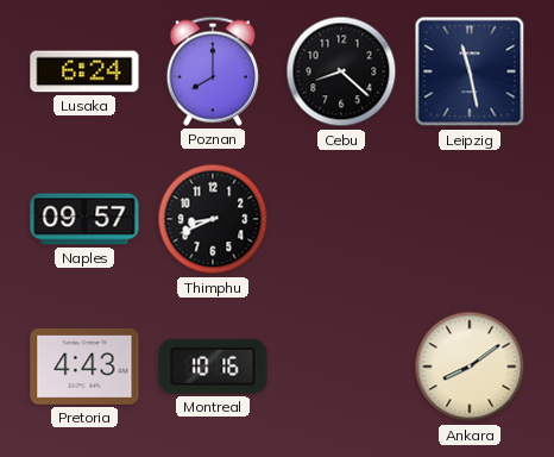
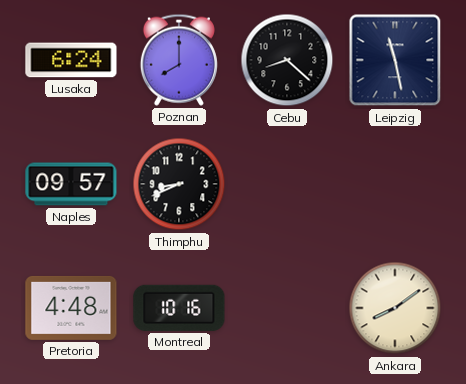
Pretoria: 4:43 -> 4:48 (71, 308)
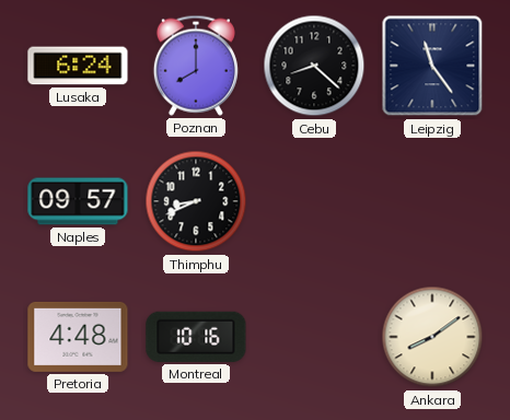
Leipzig: 11:28 -> 11:24 (432, 66)
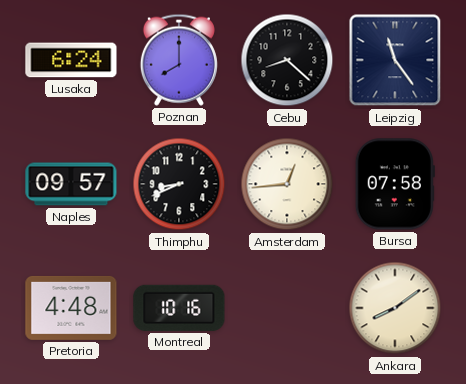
Amsterdam: none -> 12:44 (287, 184)
Bursa: none -> 07:58 (395, 184)
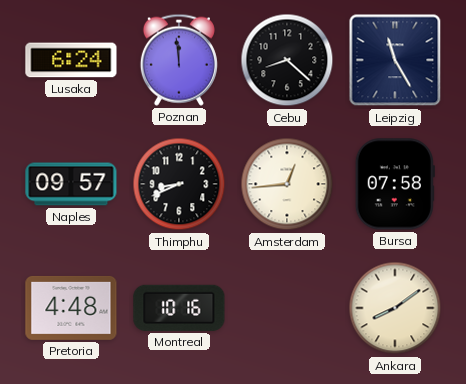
Poznan: 8:00 -> 11:59 (179, 60)
Leipzig: 11:24 -> 11:25 (395, 60)
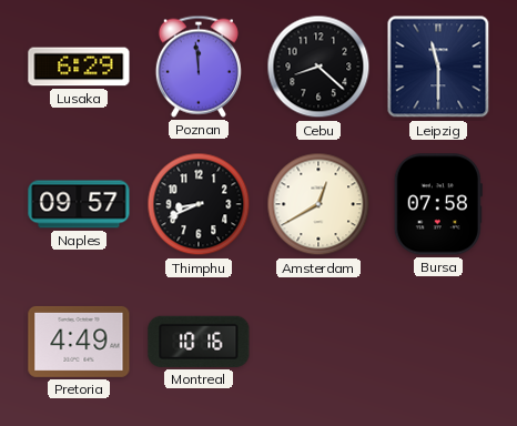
Lusaka: 6:24 -> 6:29 (79, 67)
Leipzig: 11:25 -> 11:30 (438, 67)
Amsterdam: 12:44 -> 12:40 (318, 204)
Pretoria: 4:48 -> 4:49 (79, 342)
Ankara: 8:09 -> none (395, 308)
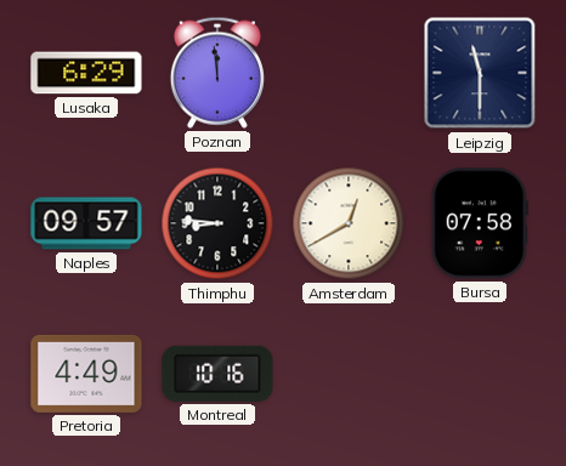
Cebu: 8:22 -> none (318, 67)
Thimphu: 8:41 -> 8:46 (217, 223)
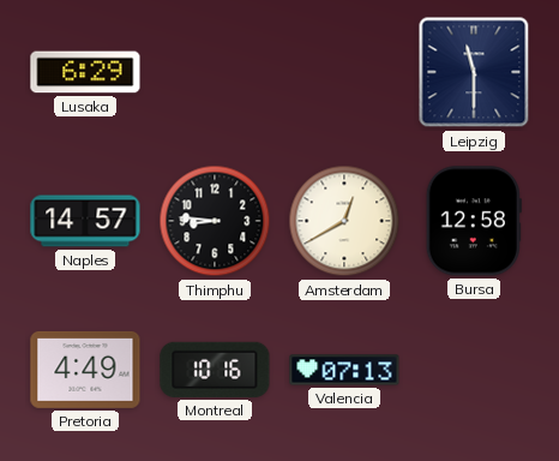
Poznan: 11:59 -> none (217, 73)
Naples: 09:57 -> 14:57 (85, 221)
Bursa: 07:58 -> 12:58 (474, 221)
Valencia: none -> 07:13 (344, 370)
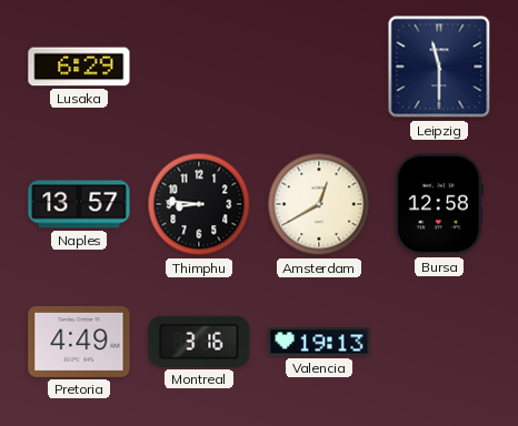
Naples: 14:57 -> 13:57 (79, 204)
Montreal: 10:16 -> 3:16 (199, 342)
Valencia: 07:13 -> 19:13 (319, 342)
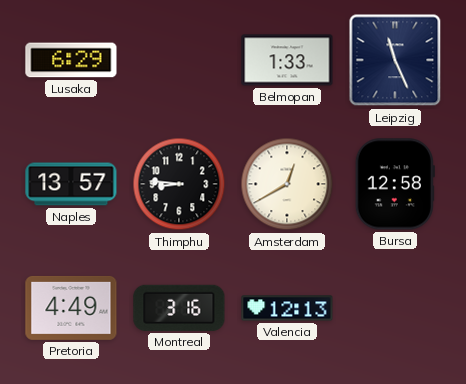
Belmopan: none -> 1:33 (287, 60)
Leipzig: 11:30 -> 11:26 (395, 60)
Valencia: 19:13 -> 12:13 (287, 308)
